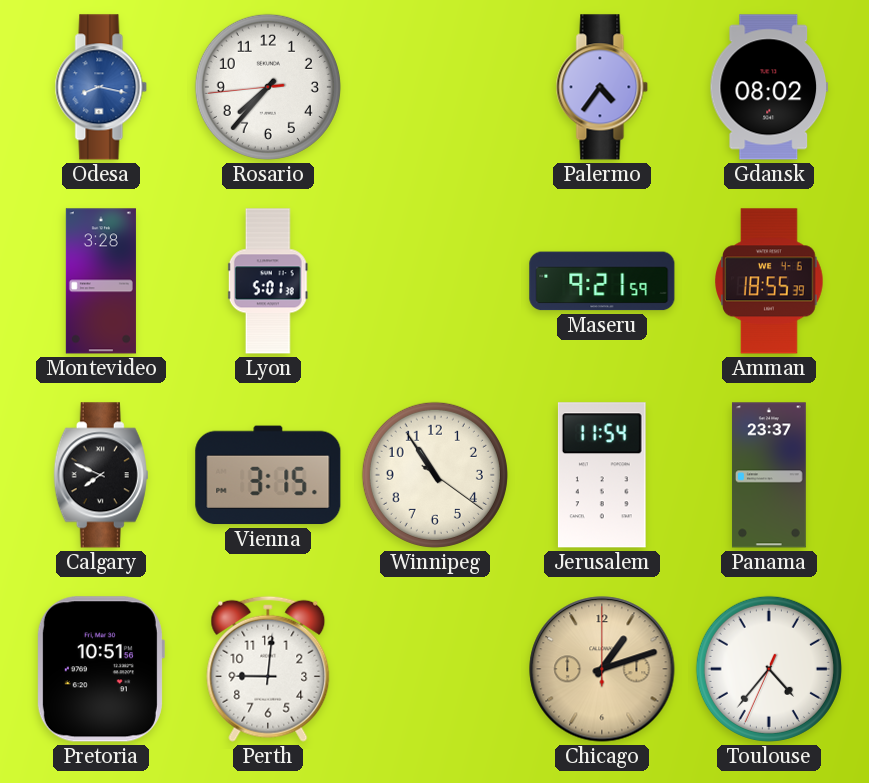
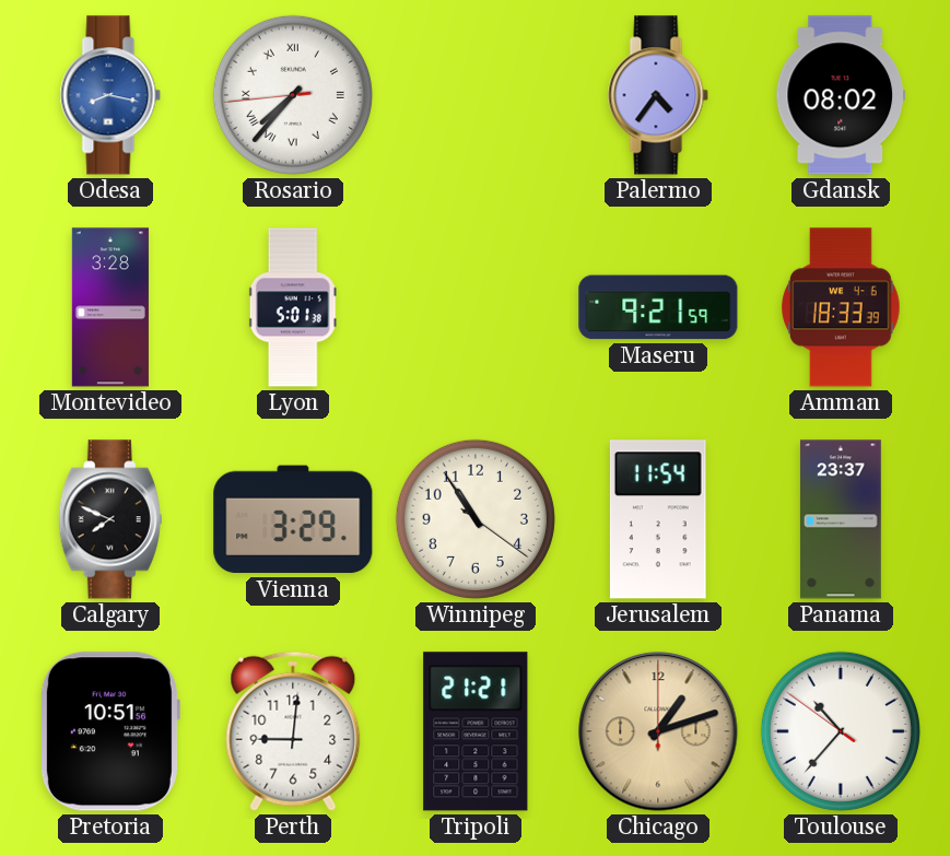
Rosario numerals: Arabic -> Roman (293, 95)
Amman: 18:55 -> 18:33 (841, 307)
Vienna: 3:15 -> 3:29 (293, 519)
Tripoli: none -> 21:21 (476, 731)
Toulouse: 4:36 -> 10:36 (841, 731)
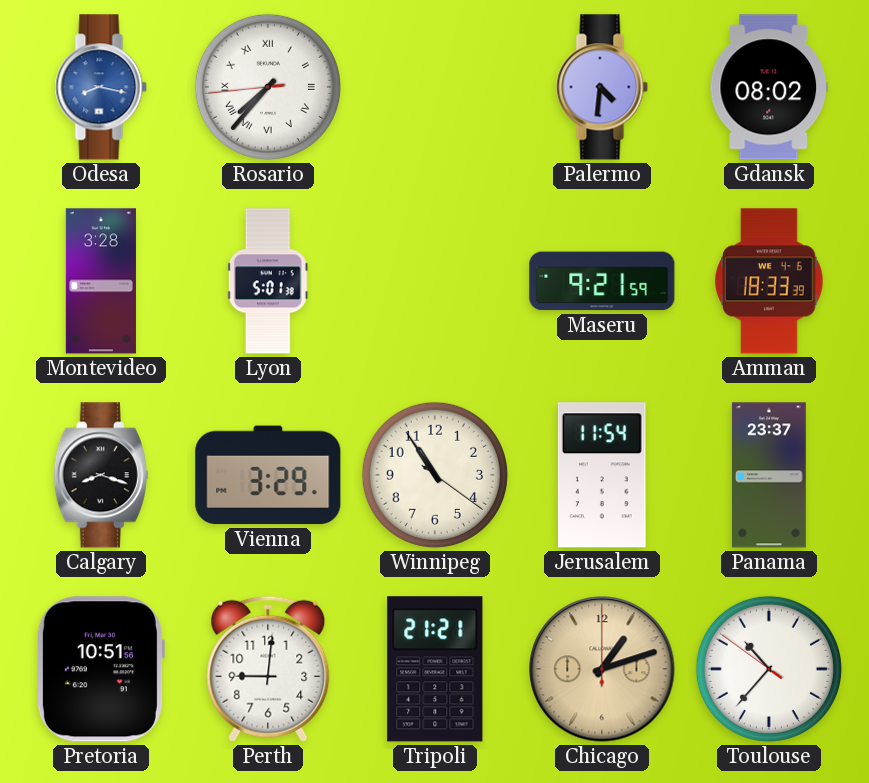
Palermo: 4:36 -> 4:31 (602, 87)
Calgary: 7:49 -> 8:18 (101, 475)
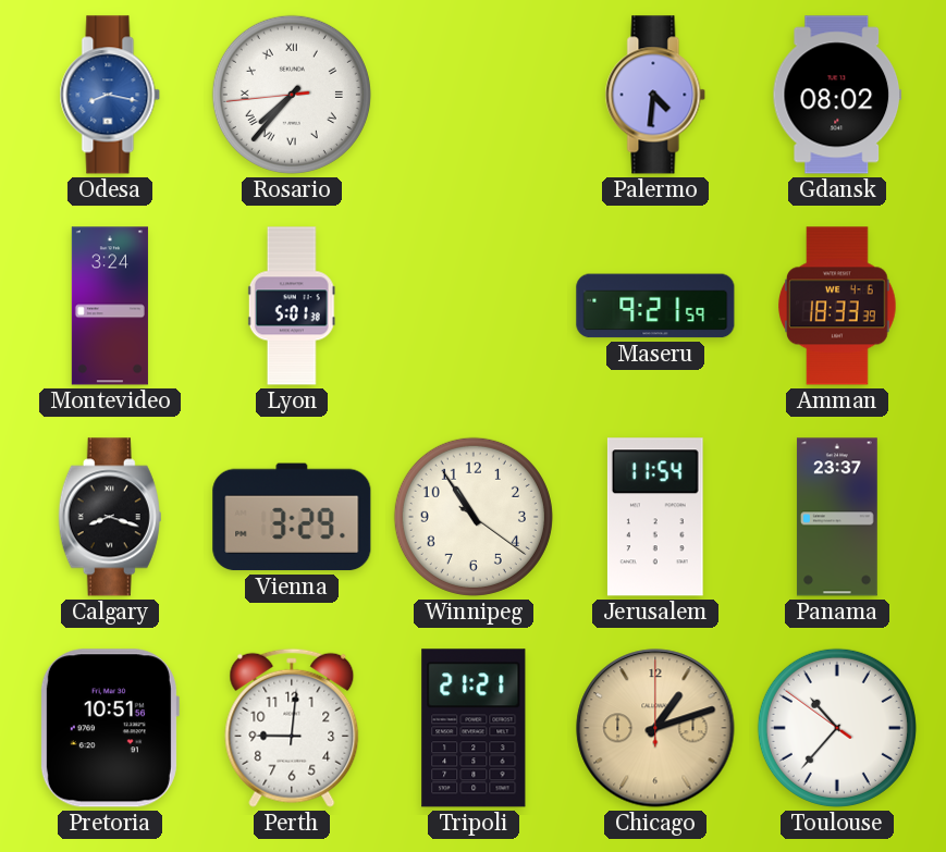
Montevideo: 3:28 -> 3:24 (110, 306)
